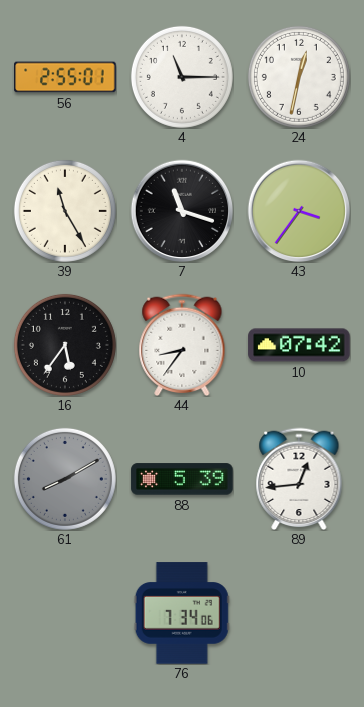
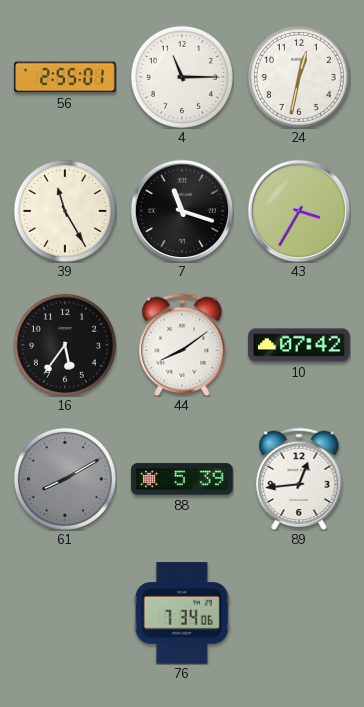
43: 3:36 -> 3:35 (298, 210)
44: 8:36 -> 8:09 (182, 345)
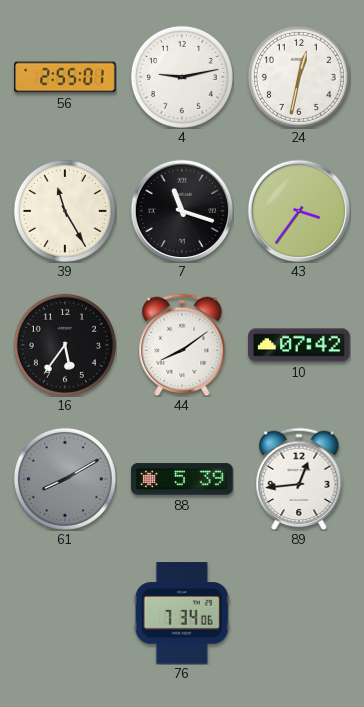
4: 11:15 -> 9:13 (182, 77)
43: 3:35 -> 3:36 (298, 210)
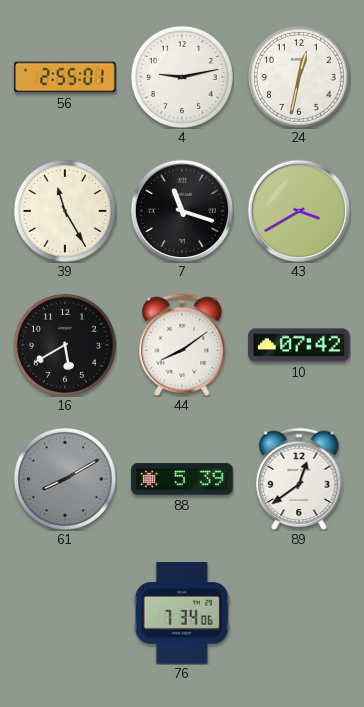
43: 3:36 -> 3:40 (298, 210)
16: 5:36 -> 5:40 (65, 345)
89: 12:44 -> 12:39 (299, 479)
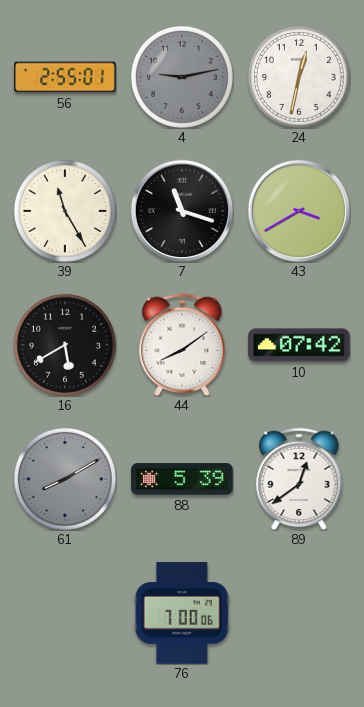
4 dial: white -> grey (182, 77)
76: 7:34 -> 7:00 (182, 613)
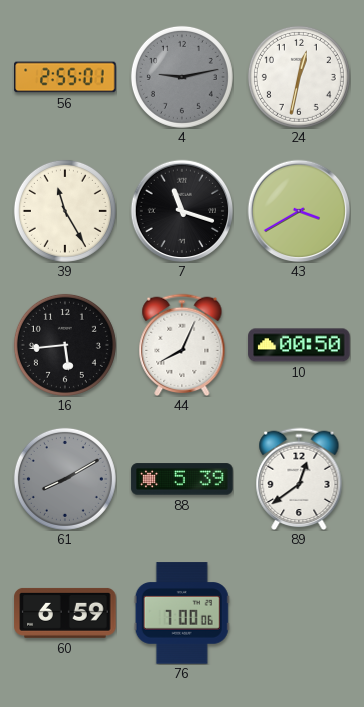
16: 5:40 -> 5:44 (65, 345)
44: 8:09 -> 8:04 (182, 345)
10: 07:42 -> 00:50 (299, 345)
60: none -> 6:59 (65, 613)
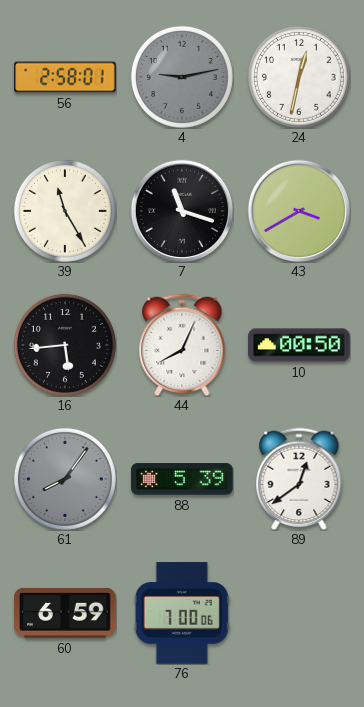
56: 2:55 -> 2:58 (65, 77)
61: 8:10 -> 8:06 (65, 479)
